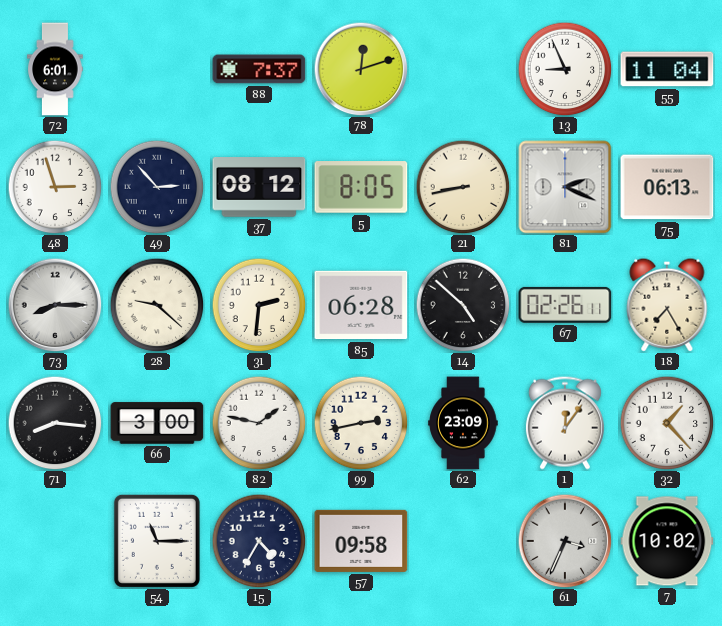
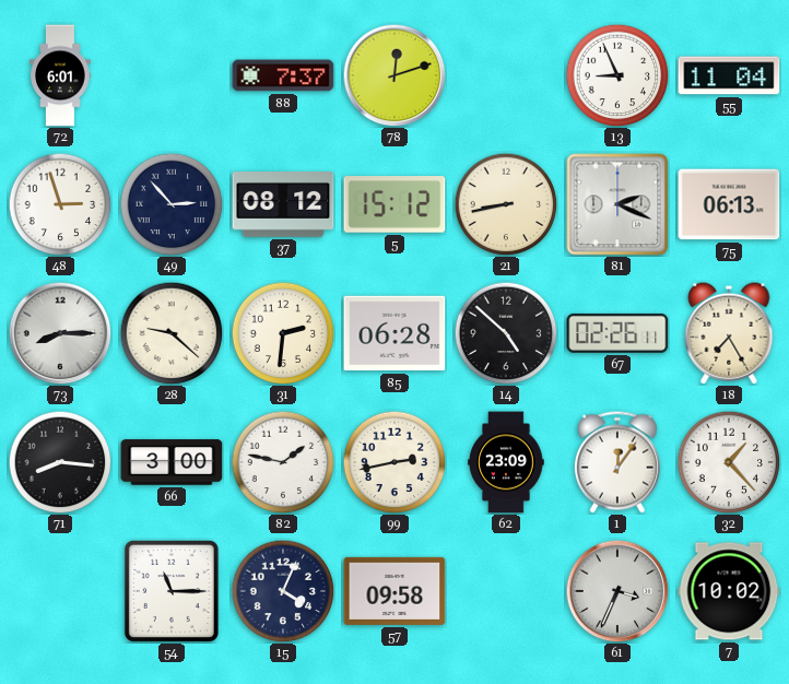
5: 8:05 -> 15:12 (394, 204)
15: 4:35 -> 4:04 (283, 591)
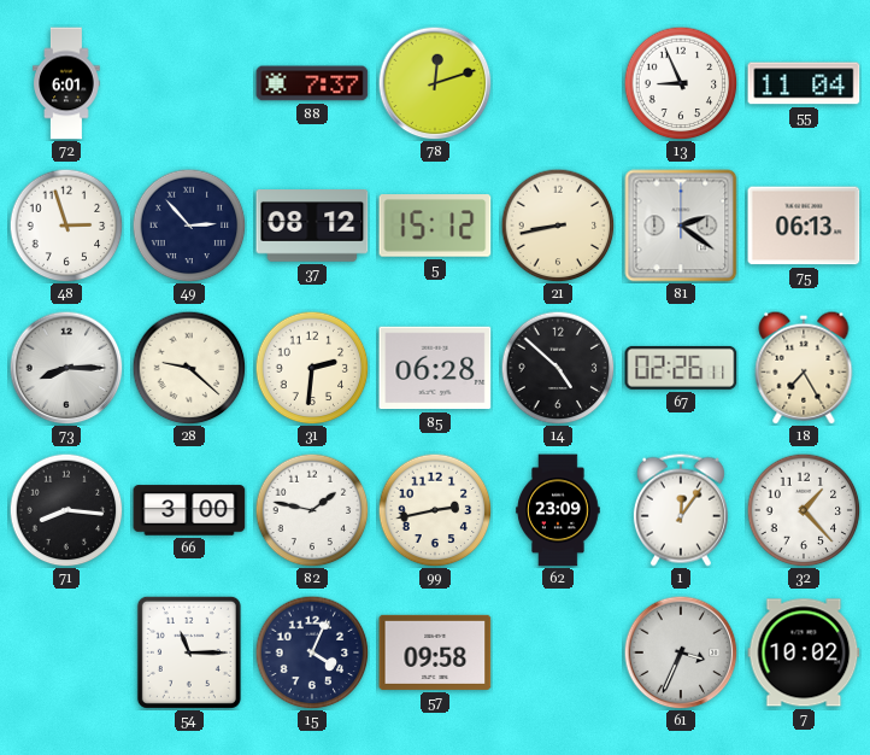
81: 2:19 -> 2:21 (681, 226)
